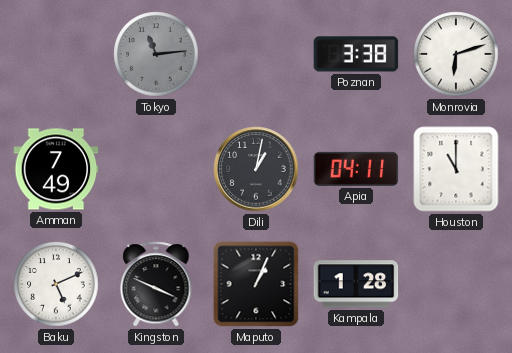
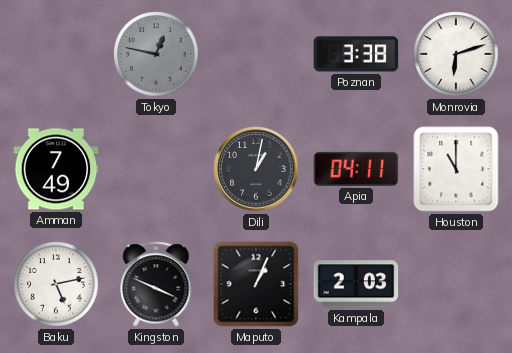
Tokyo: 11:14 -> 12:47 (156, 54)
Baku: 5:11 -> 5:13 (56, 284)
Kampala: 1:28 -> 2:03 (356, 284)
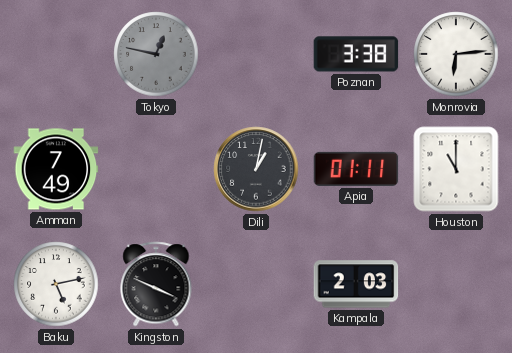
Monrovia: 6:12 -> 6:14 (456, 54)
Apia: 04:11 -> 01:11 (356, 169)
Maputo: 1:04 -> none (256, 284)
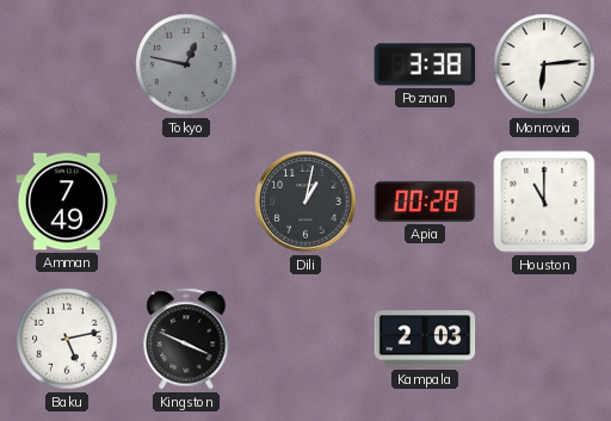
Apia: 01:11 -> 00:28 (425, 202)
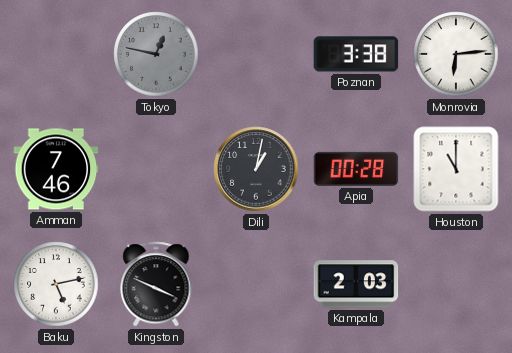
Amman: 7:49 -> 7:46 (56, 169)
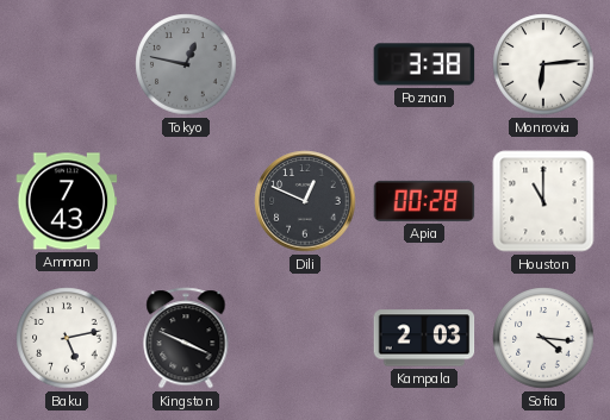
Amman: 7:46 -> 7:43 (67, 201)
Dili: 1:02 -> 12:49 (305, 201)
Sofia: none -> 4:16 (543, 338)
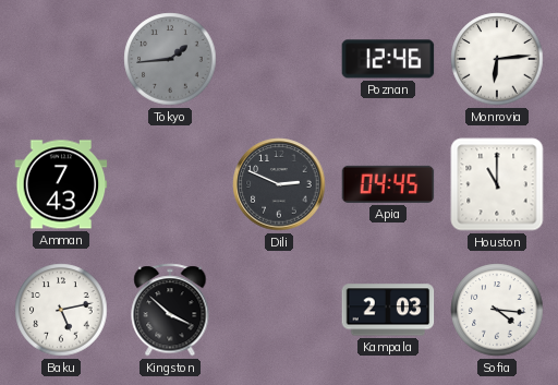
Tokyo: 12:47 -> 1:44 (170, 59)
Poznan: 3:38 -> 12:46 (388, 59)
Dili: 12:49 -> 2:49 (279, 184)
Apia: 00:28 -> 04:45 (388, 184)
Kingston: 3:49 -> 3:52 (170, 310)
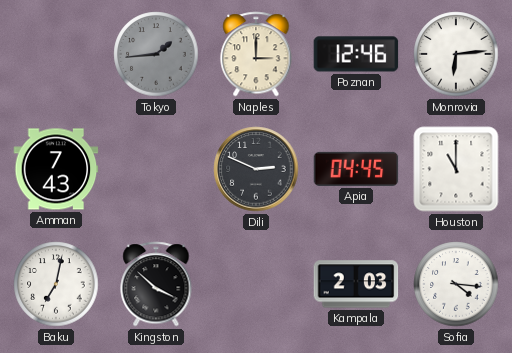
Naples: none -> 3:00 (256, 54)
Baku: 5:13 -> 7:02 (56, 284)
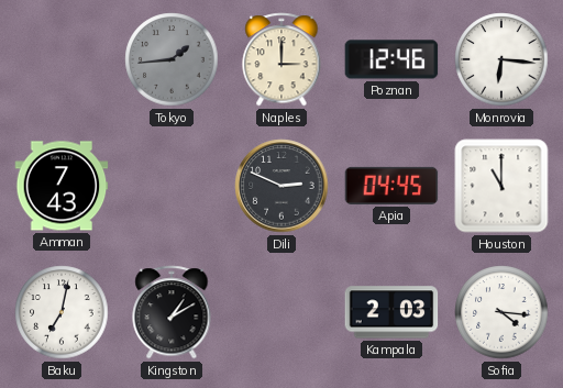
Monrovia: 6:14 -> 6:16 (501, 59)
Kingston: 3:52 -> 1:10 (172, 312)
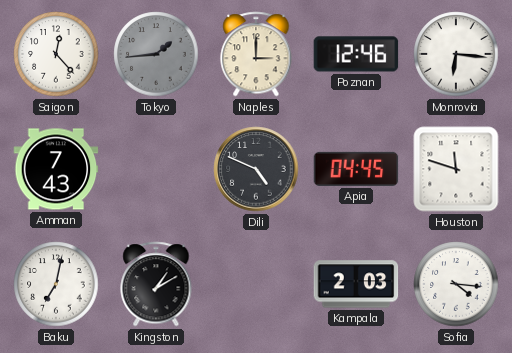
Saigon: none -> 12:23 (56, 54)
Dili: 2:49 -> 4:49 (256, 169)
Houston: 11:00 -> 11:48 (456, 169)
